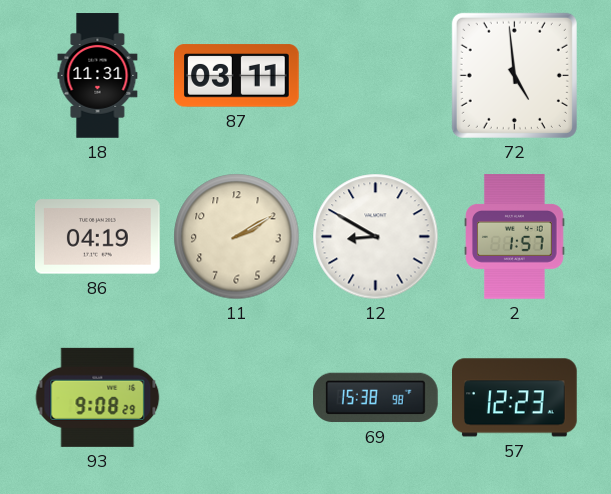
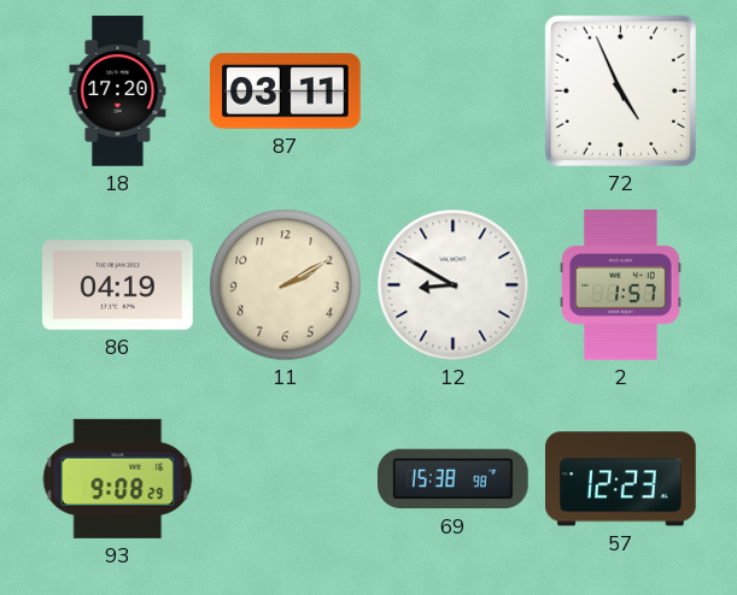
18: 11:31 -> 17:20 (118, 92)
72: 4:59 -> 4:56 (620, 90)
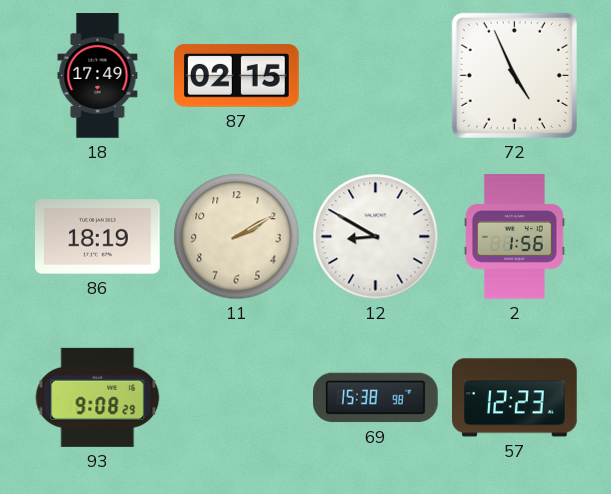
18: 17:20 -> 17:49 (98, 76)
87: 03:11 -> 02:15 (237, 76)
86: 04:19 -> 18:19 (98, 237)
2: 1:57 -> 1:56 (515, 237)
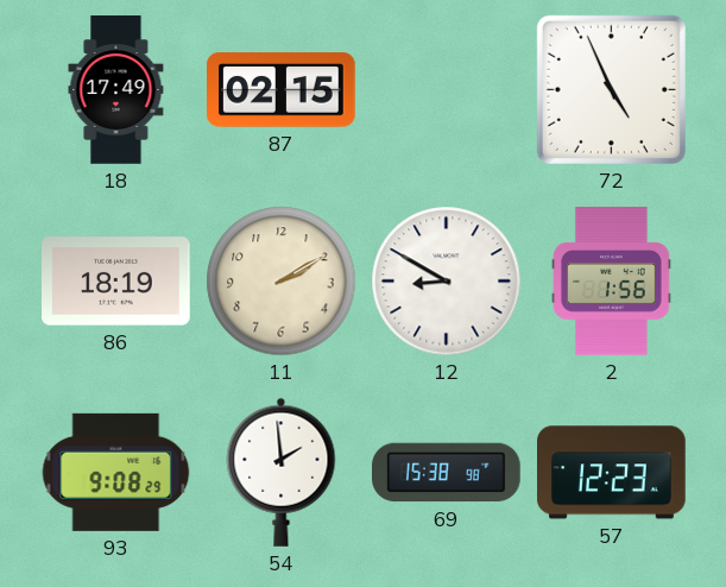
54: none -> 1:59 (282, 472)
